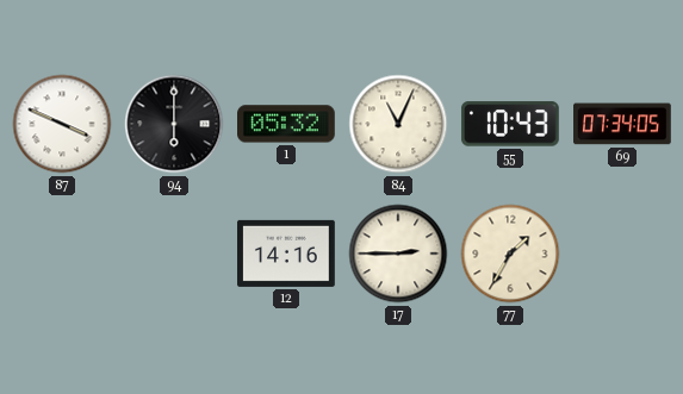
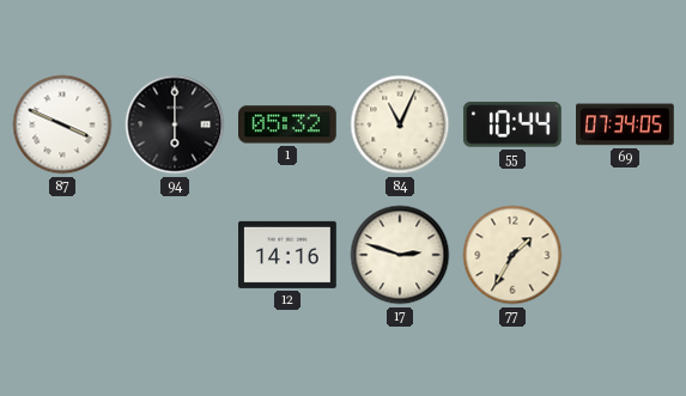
55: 10:43 -> 10:44 (512, 124)
17: 2:45 -> 2:48 (400, 255)
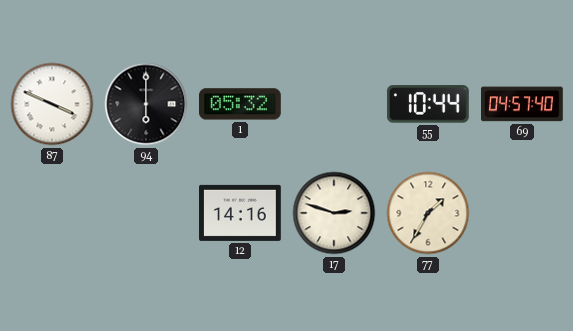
84: 11:04 -> none (400, 124)
69: 07:34 -> 04:57 (523, 104)
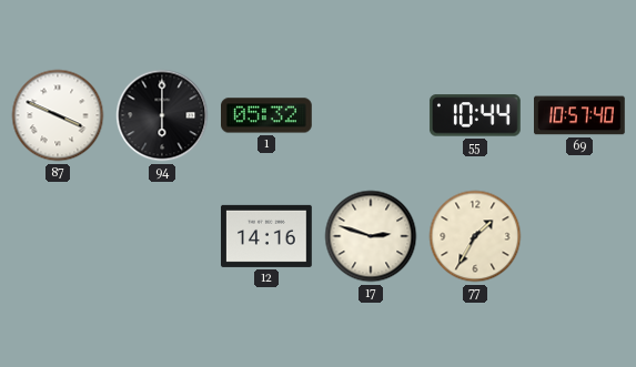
69: 04:57 -> 10:57 (581, 115)
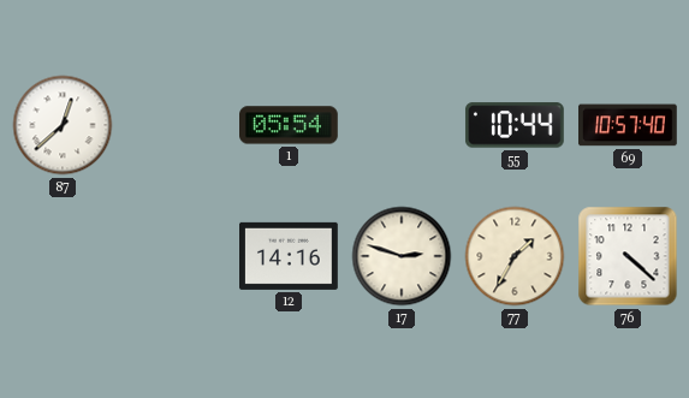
87: 3:49 -> 12:38 (63, 125)
94: 6:00 -> none (162, 115)
1: 05:32 -> 05:54 (290, 125)
76: none -> 4:22 (628, 256)
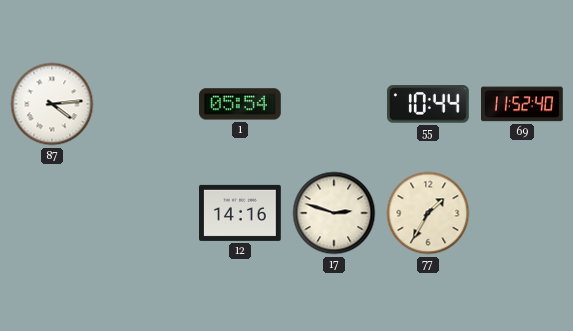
87: 12:38 -> 4:14 (52, 104)
69: 10:57 -> 11:52 (523, 104)
76: 4:22 -> none (628, 256)
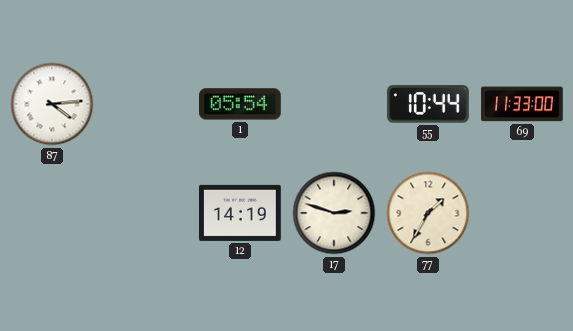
69: 11:52 -> 11:33 (523, 104)
12: 14:16 -> 14:19 (241, 213)
